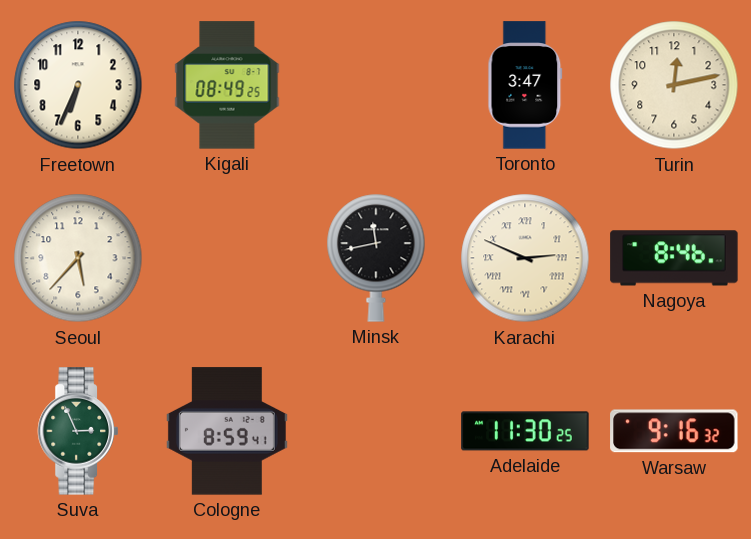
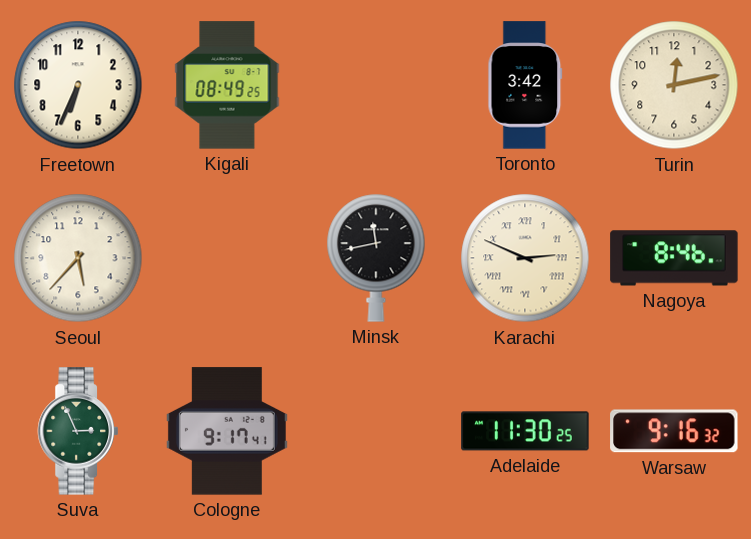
Toronto: 3:47 -> 3:42 (525, 85)
Cologne: 8:59 -> 9:17 (227, 431)
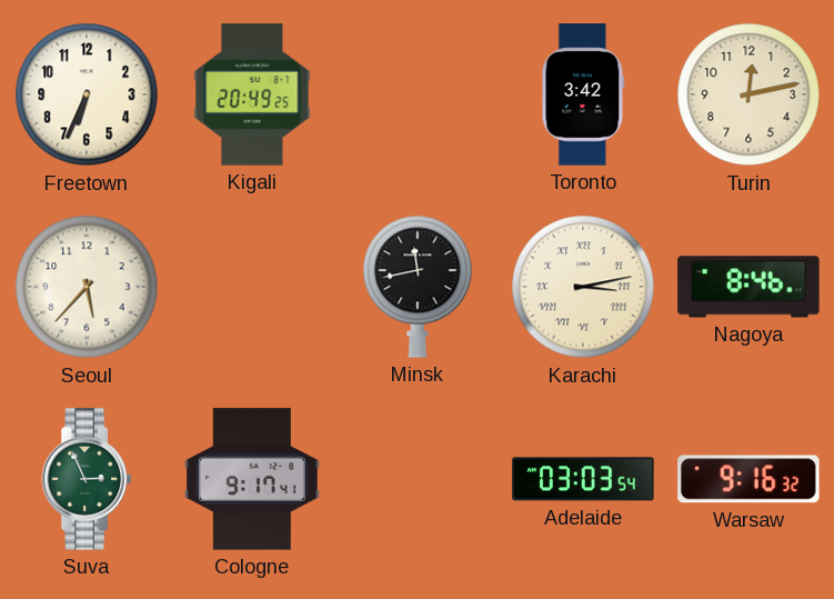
Kigali: 08:49 -> 20:49 (252, 94)
Karachi: 2:49 -> 3:13 (583, 287)
Adelaide: 11:30 -> 03:03 (583, 479)
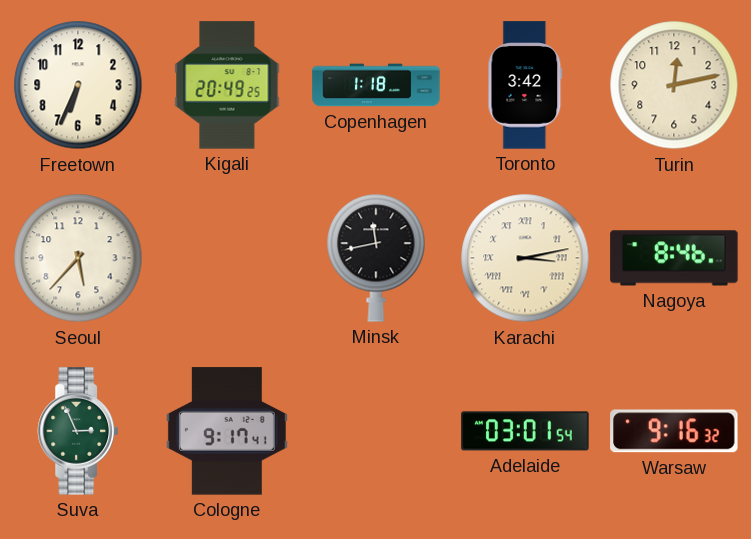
Copenhagen: none -> 1:18 (376, 85)
Adelaide: 03:03 -> 03:01 (525, 431)
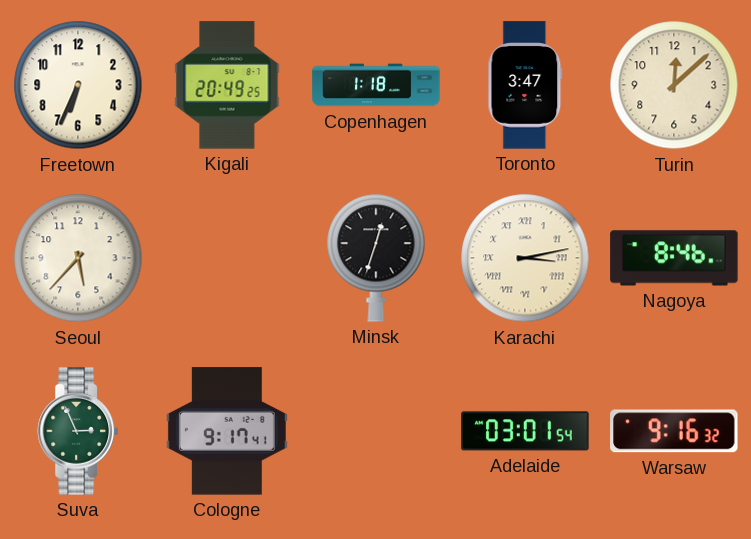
Toronto: 3:42 -> 3:47 (525, 85)
Turin: 12:13 -> 12:08 (674, 85)
Minsk: 11:43 -> 12:33 (376, 258)
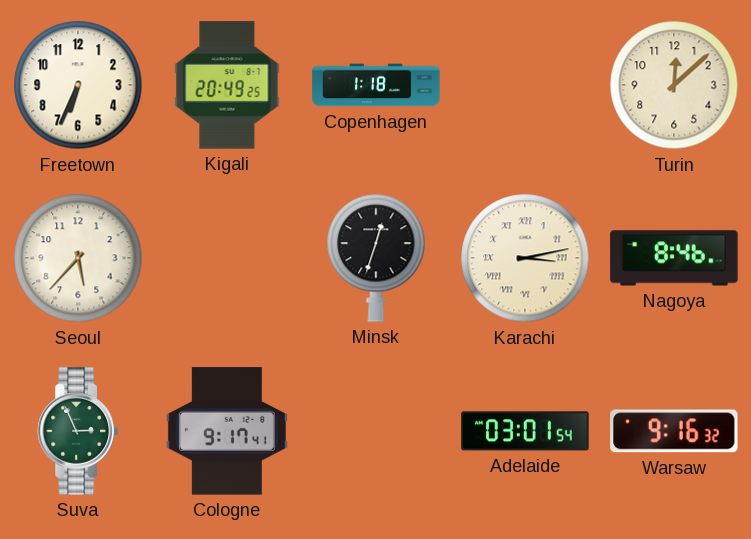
Toronto: 3:47 -> none (525, 85)
